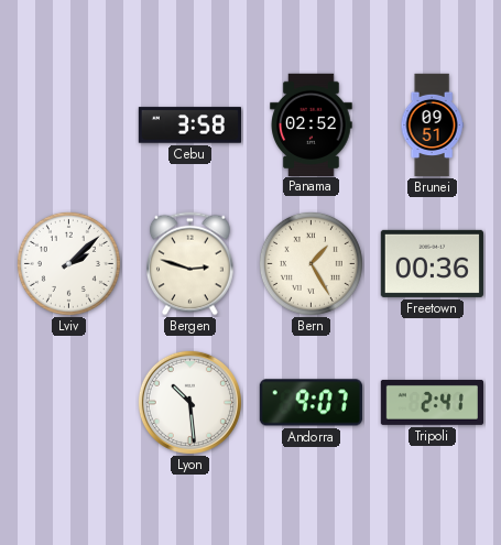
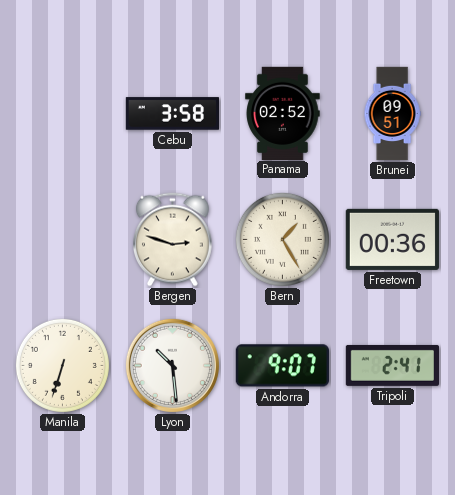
Lviv: 2:08 -> none (68, 263)
Manila: none -> 6:33 (62, 365)
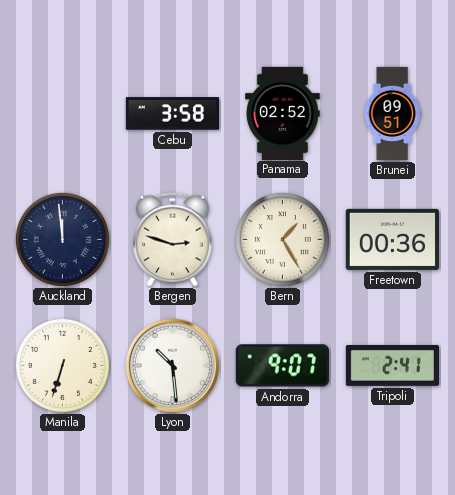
Auckland: none -> 11:59 (62, 239)
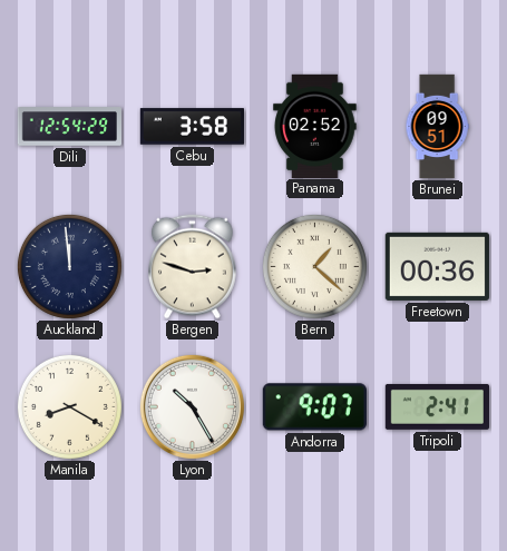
Dili: none -> 12:54 (69, 127)
Bern: 1:25 -> 1:22 (314, 266)
Manila: 6:33 -> 8:20 (69, 406)
Lyon: 10:29 -> 10:25 (192, 406)
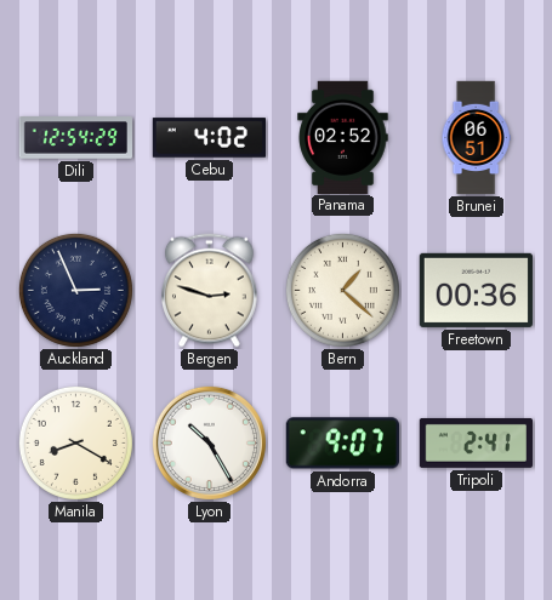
Cebu: 3:58 -> 4:02 (209, 138)
Brunei: 09:51 -> 06:51 (476, 138)
Auckland: 11:59 -> 2:56 (75, 290)
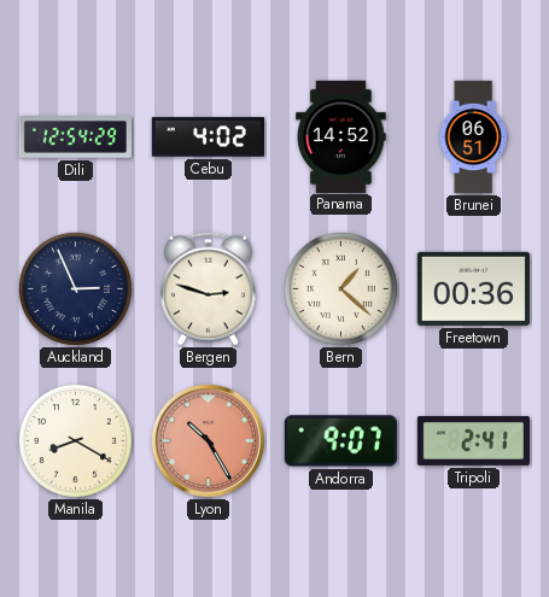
Panama: 02:52 -> 14:52 (341, 136)
Lyon dial: white -> salmon (208, 440)
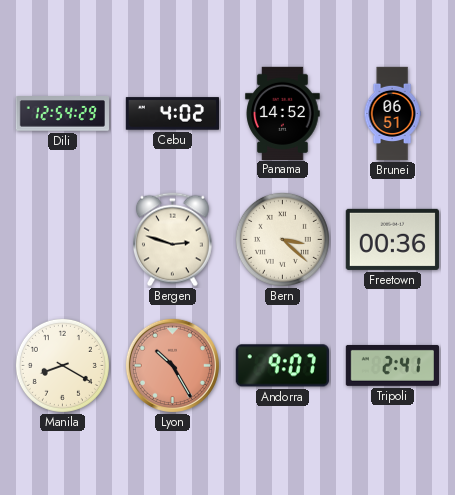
Auckland: 2:56 -> none (75, 288)
Bern: 1:22 -> 3:22 (282, 239)
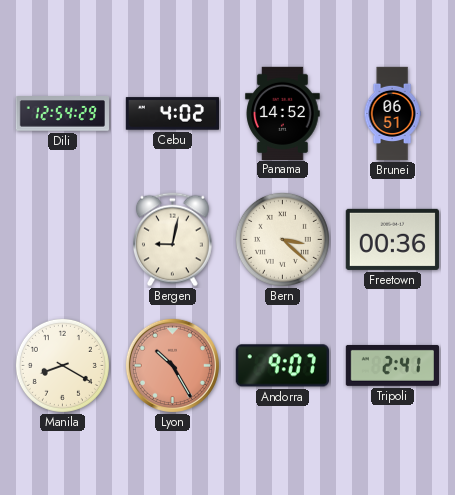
Bergen: 2:48 -> 9:02 (173, 240)
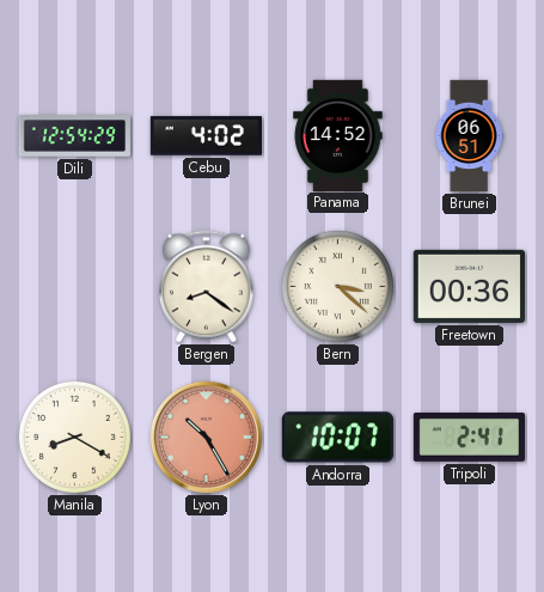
Bergen: 9:02 -> 8:21 (207, 287)
Andorra: 9:07 -> 10:07 (337, 438)
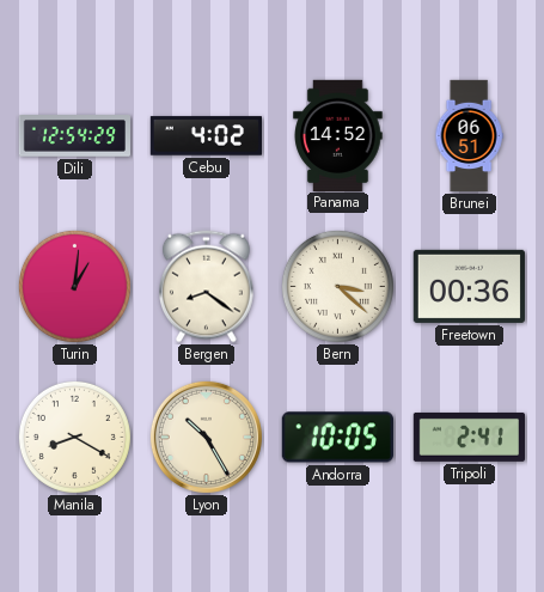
Turin: none -> 1:01 (74, 286)
Lyon dial: salmon -> cream (206, 437)
Andorra: 10:07 -> 10:05 (337, 438)
